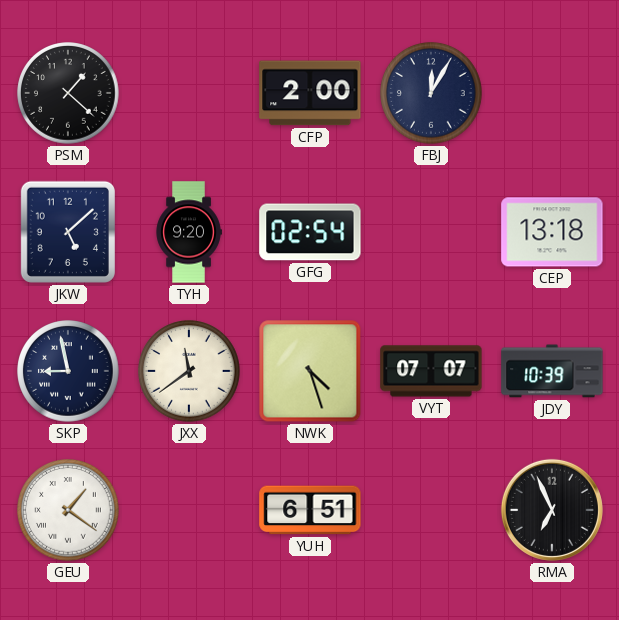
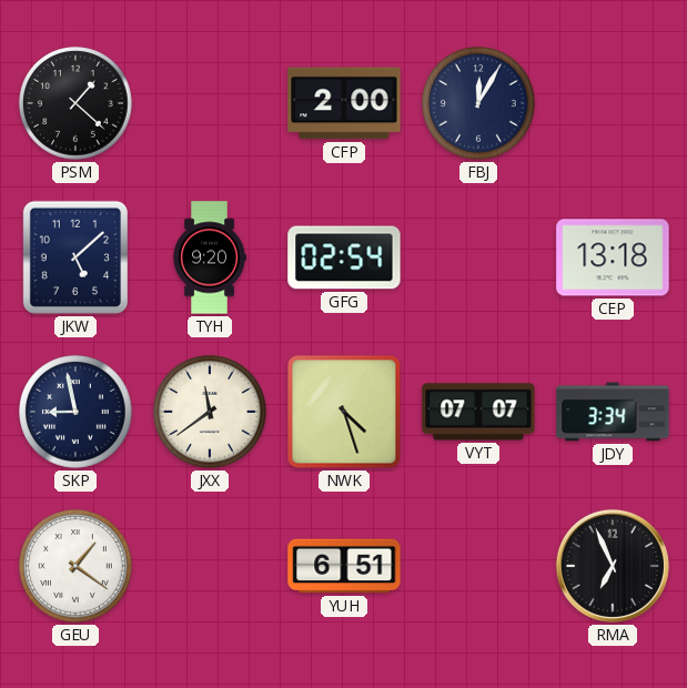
JDY: 10:39 -> 3:34 (613, 412)
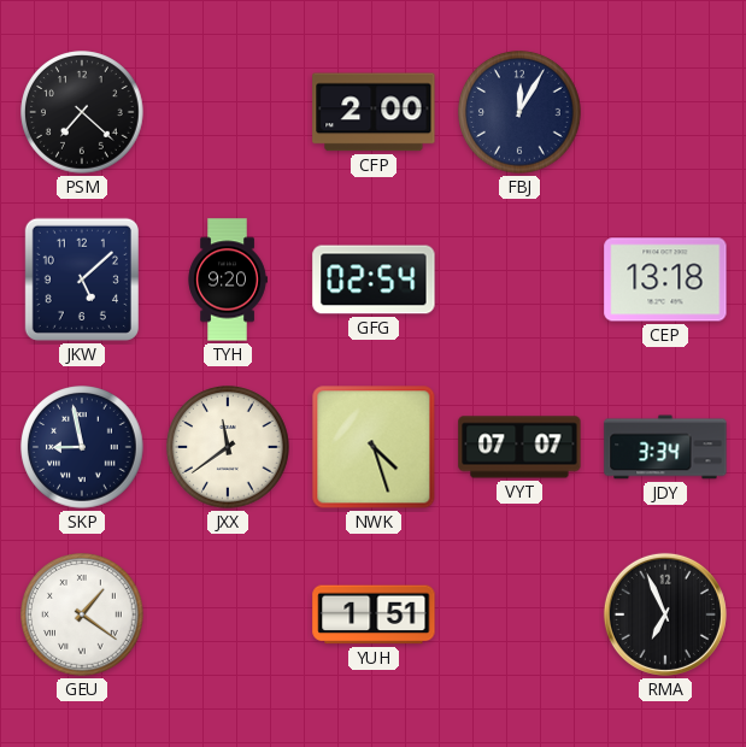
PSM: 1:22 -> 7:22 (82, 112)
YUH: 6:51 -> 1:51 (374, 614)
